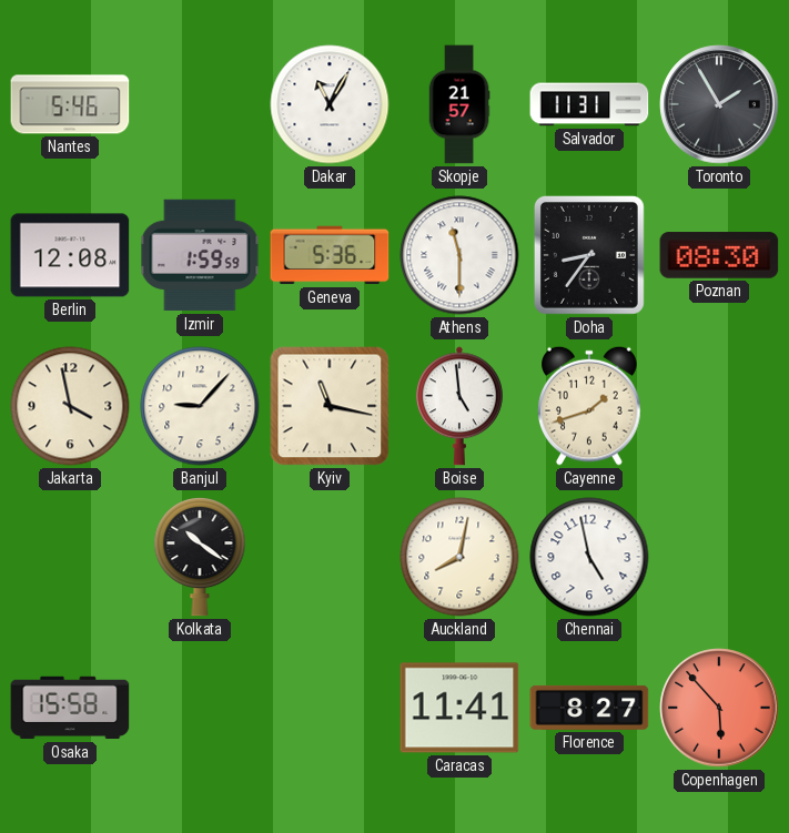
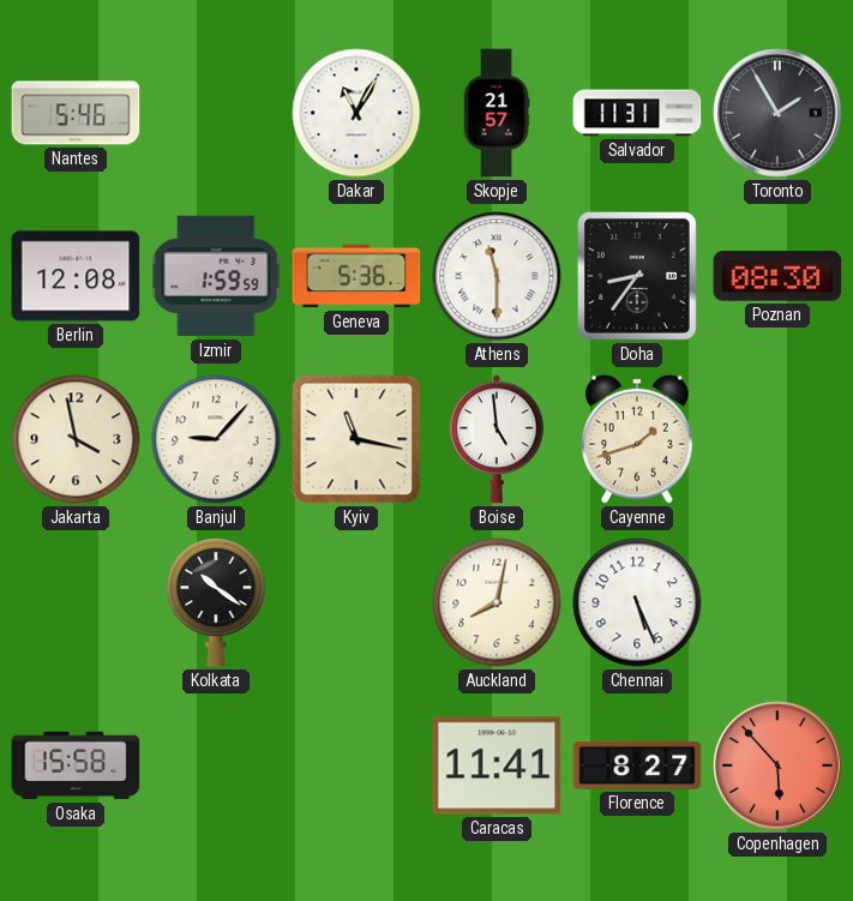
Chennai: 4:58 -> 5:26 (637, 602)
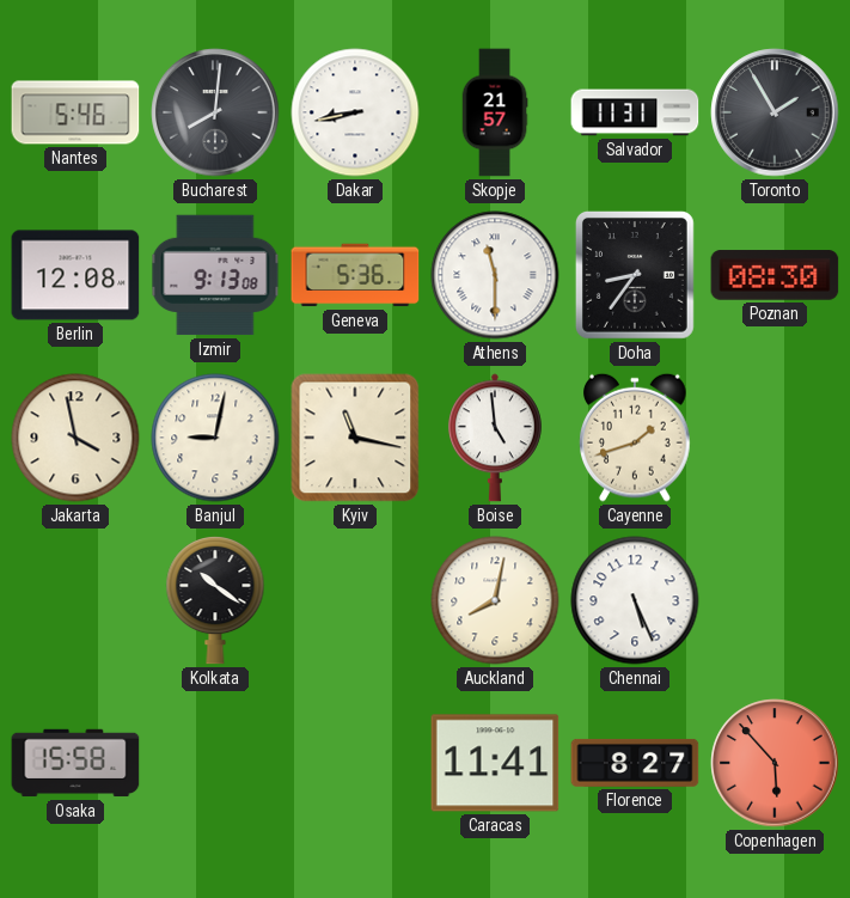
Bucharest: none -> 8:01 (215, 112)
Dakar: 11:05 -> 8:43 (355, 112)
Izmir: 1:59 -> 9:13 (215, 275)
Banjul: 9:07 -> 9:02 (215, 438)
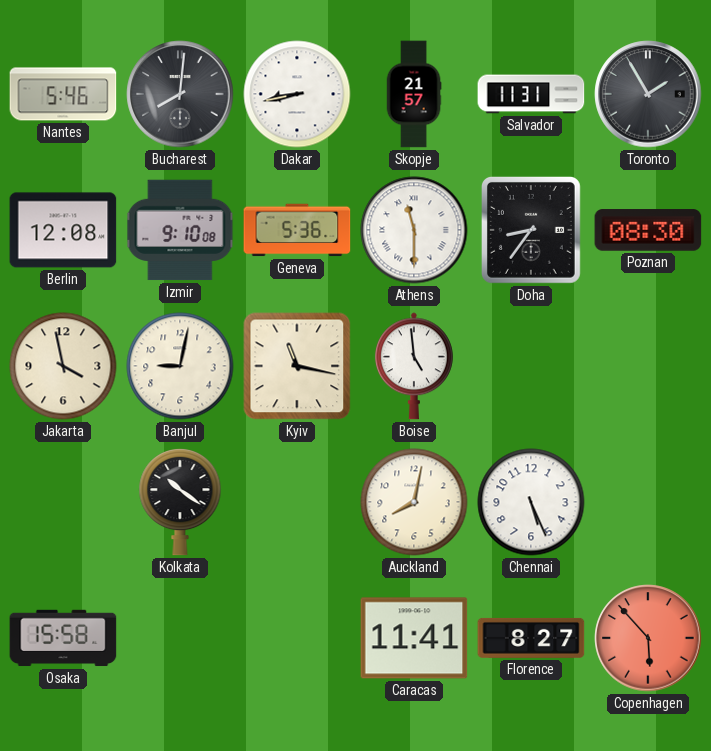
Izmir: 9:13 -> 9:10 (180, 230)
Cayenne: 1:42 -> none (635, 438)
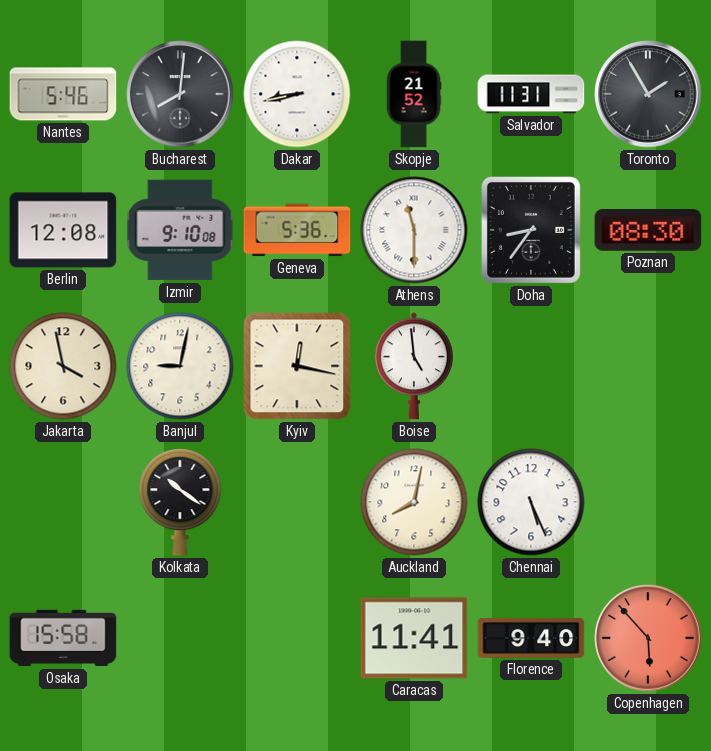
Skopje: 21:57 -> 21:52 (414, 94)
Kyiv: 11:17 -> 12:17 (297, 366)
Florence: 8:27 -> 9:40 (531, 638)
